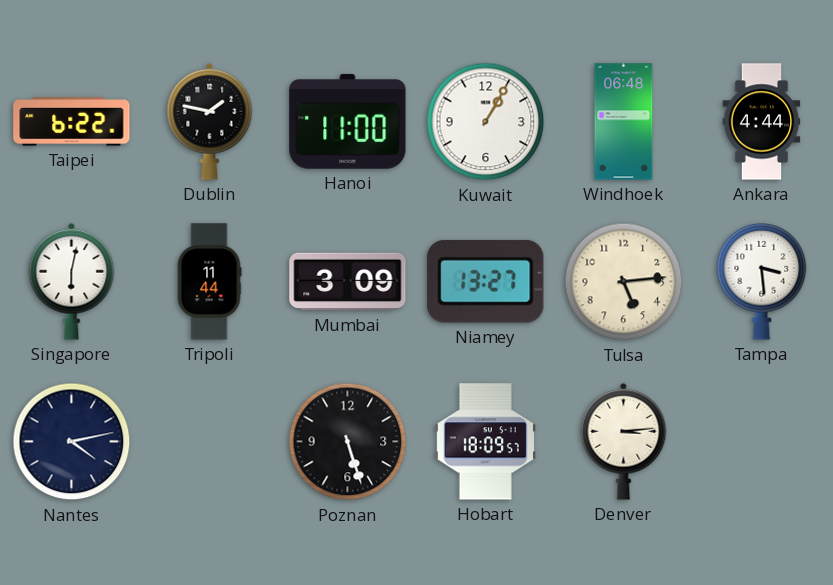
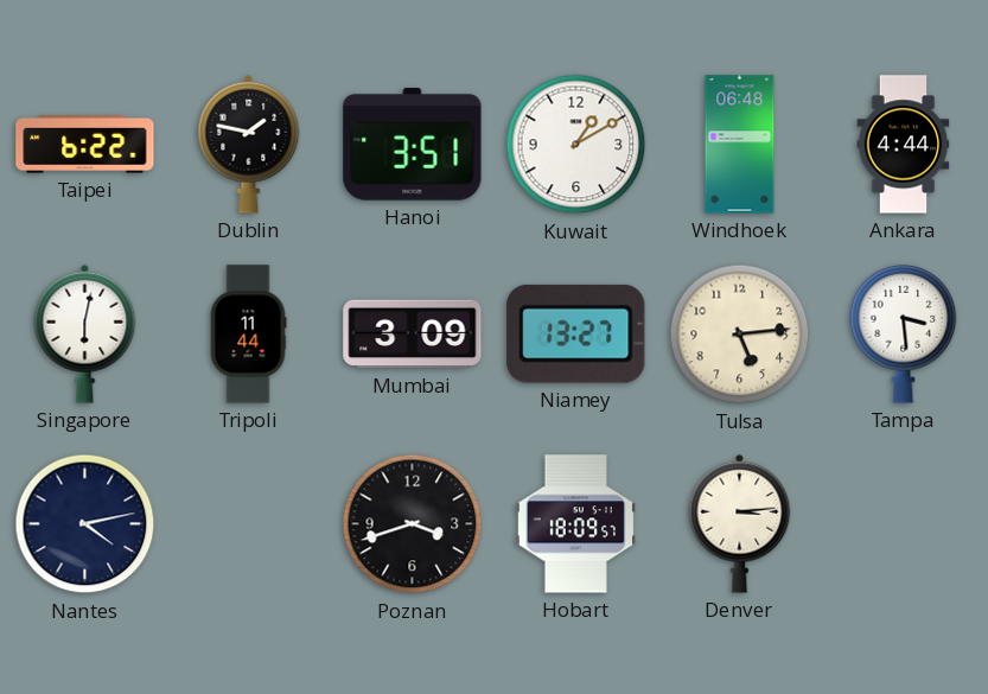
Hanoi: 11:00 -> 3:51 (413, 145)
Kuwait: 1:05 -> 1:10 (576, 145)
Poznan: 5:27 -> 3:42 (413, 524)
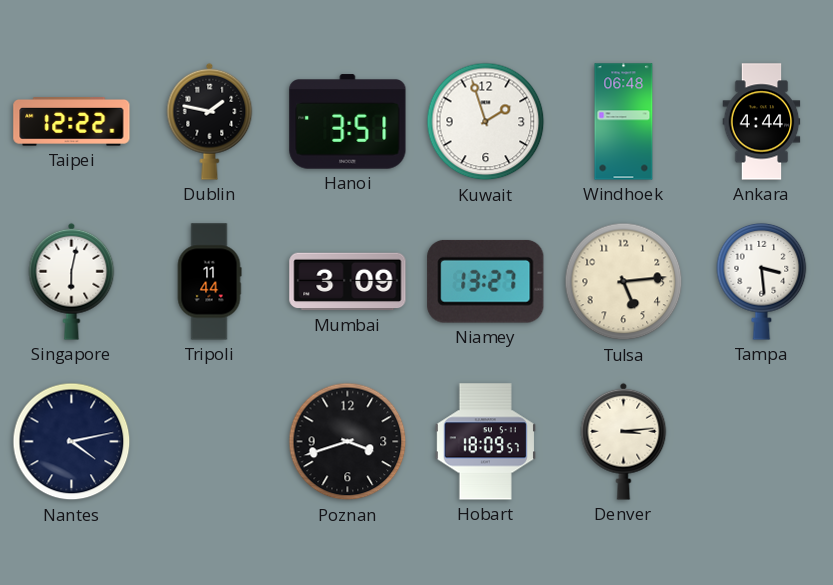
Taipei: 6:22 -> 12:22 (72, 122)
Kuwait: 1:10 -> 1:57 (486, 122)
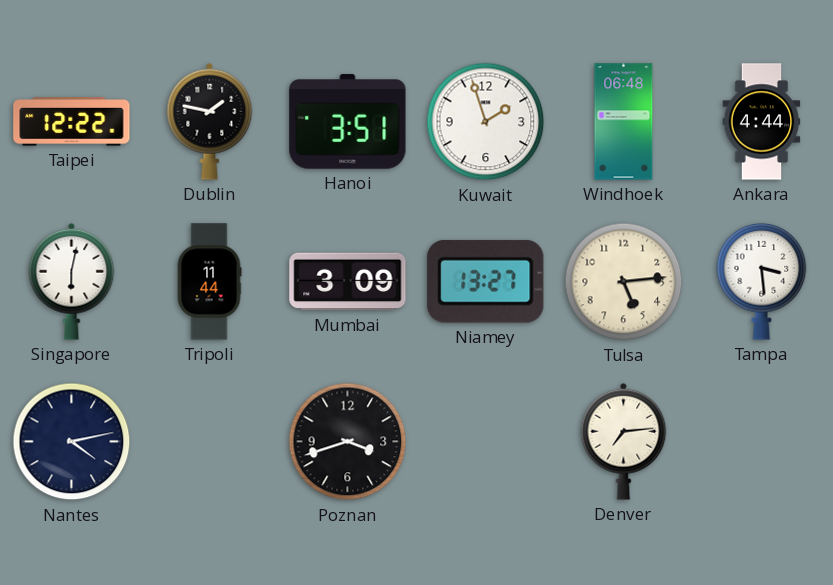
Hobart: 18:09 -> none (485, 442)
Denver: 3:14 -> 7:14 (624, 441)
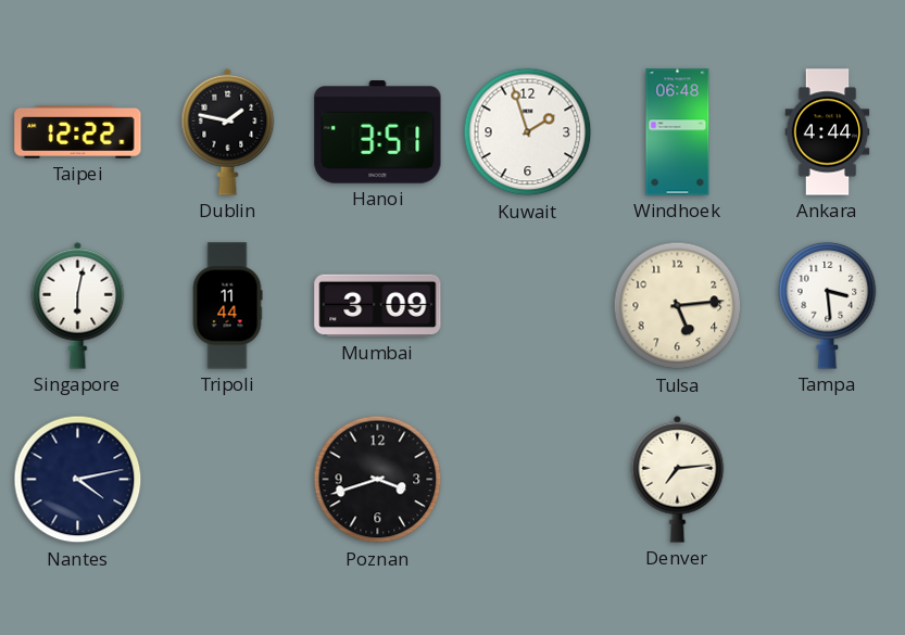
Niamey: 13:27 -> none (486, 281)
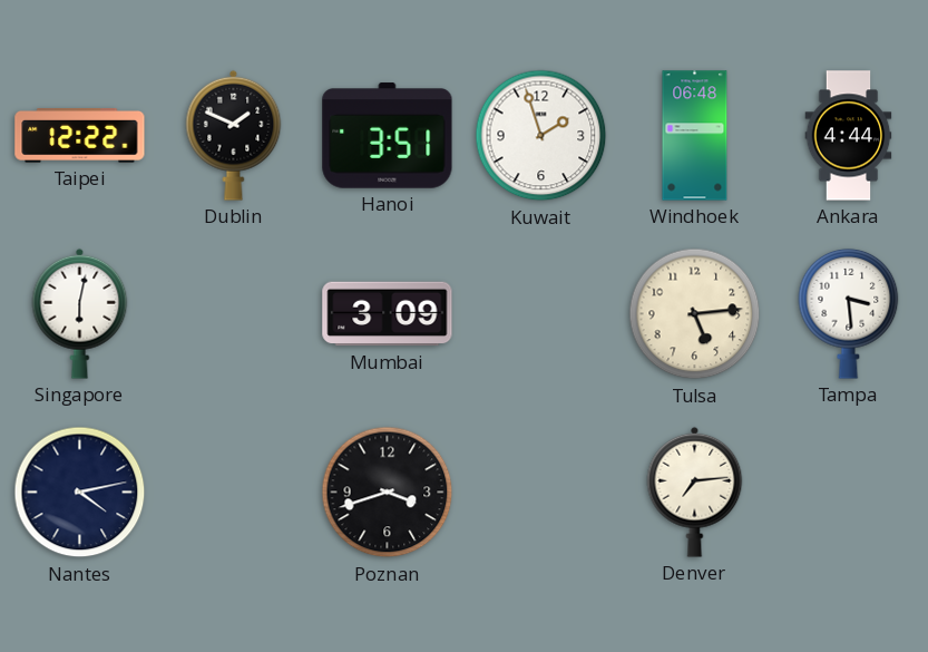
Dublin: 1:47 -> 1:49 (234, 135)
Tripoli: 11:44 -> none (227, 306)
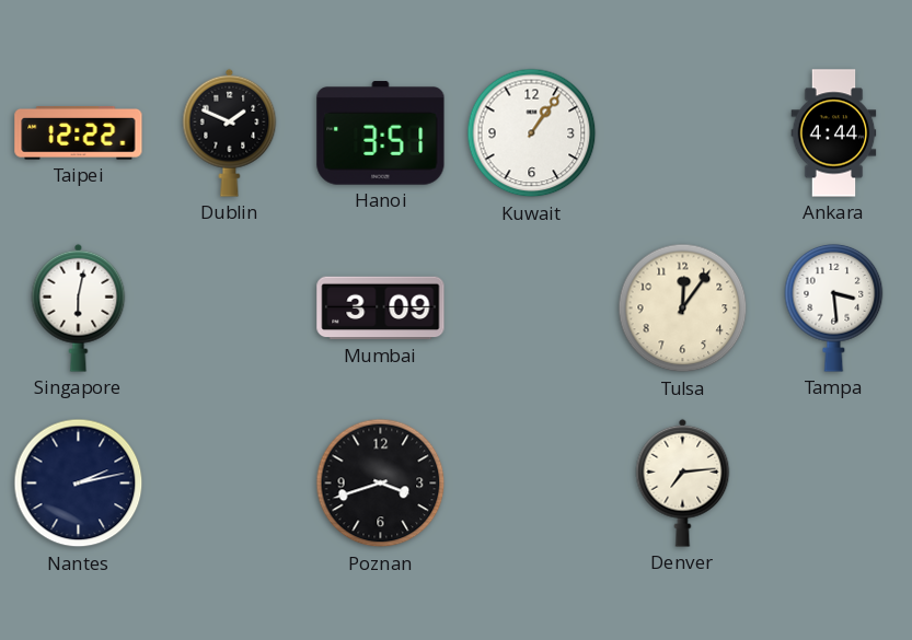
Kuwait: 1:57 -> 1:06 (532, 133)
Windhoek: 06:48 -> none (695, 136)
Tulsa: 5:14 -> 12:06 (683, 309)
Nantes: 4:13 -> 2:13 (79, 484)
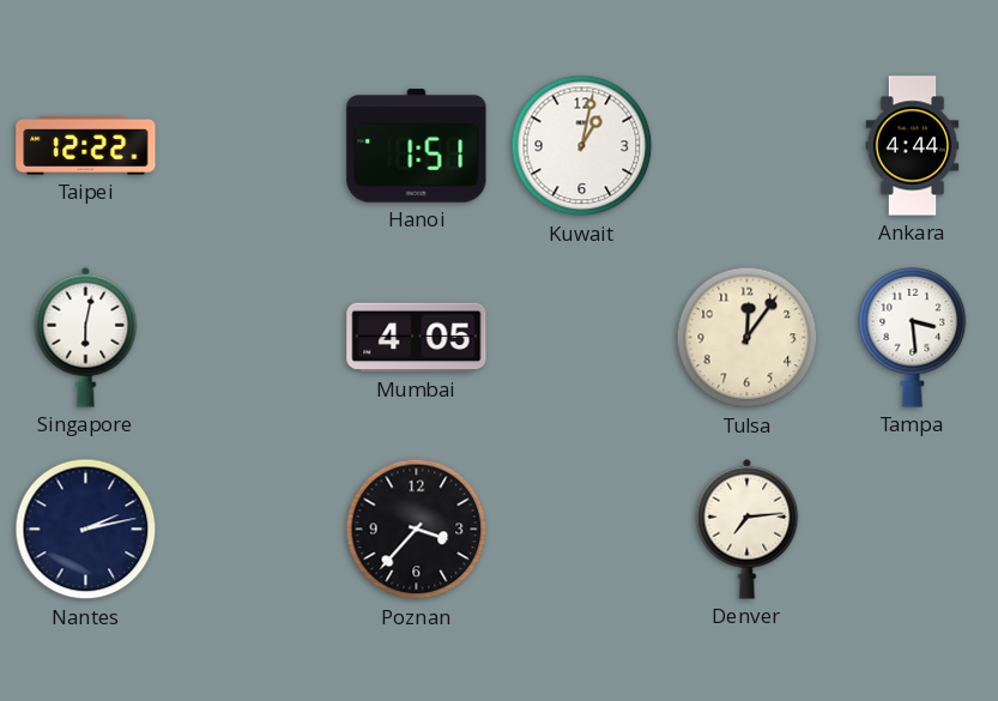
Dublin: 1:49 -> none (230, 132)
Hanoi: 3:51 -> 1:51 (417, 146)
Kuwait: 1:06 -> 1:02 (582, 146)
Mumbai: 3:09 -> 4:05 (417, 338)
Poznan: 3:42 -> 3:37 (417, 530)
